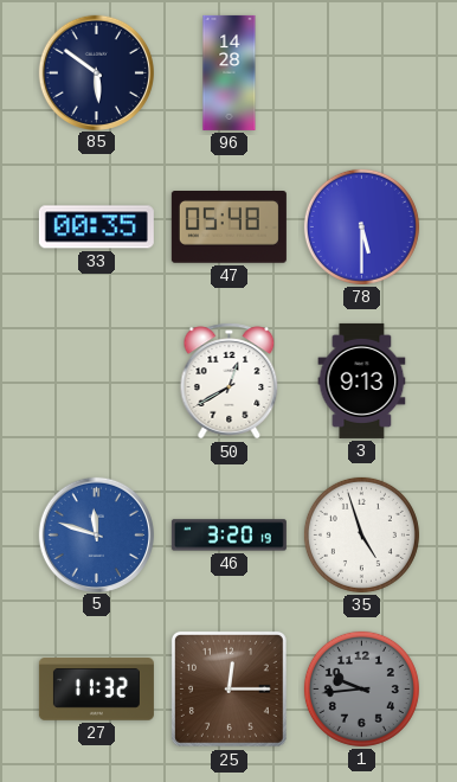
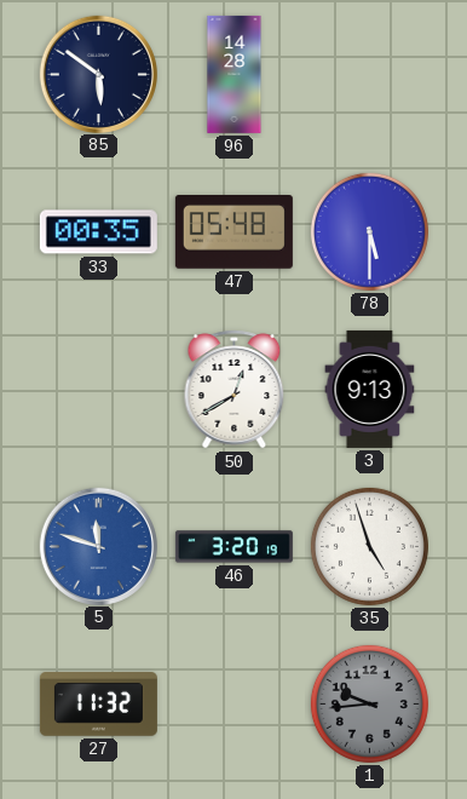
25: 12:15 -> none (228, 688)
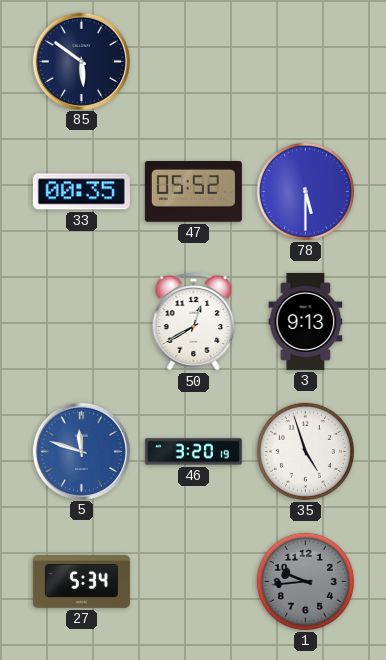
96: 14:28 -> none (235, 74)
47: 05:48 -> 05:52 (193, 192)
27: 11:32 -> 5:34 (81, 582)
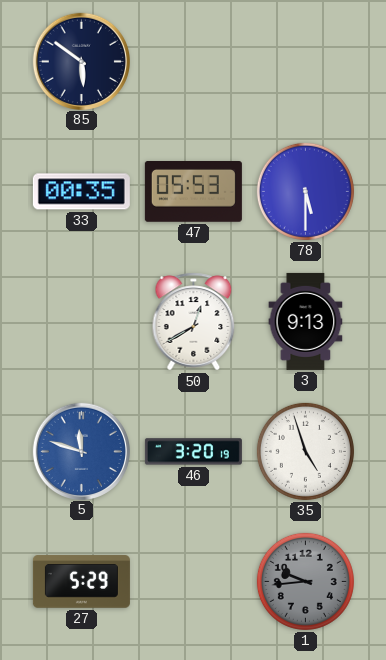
47: 05:52 -> 05:53 (193, 192)
27: 5:34 -> 5:29 (81, 582)
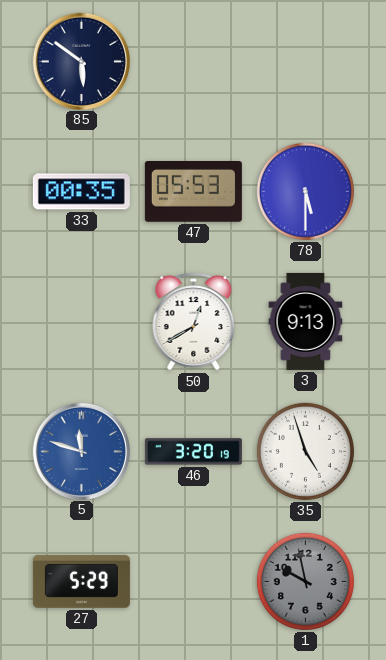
1: 9:44 -> 9:58 (305, 581)
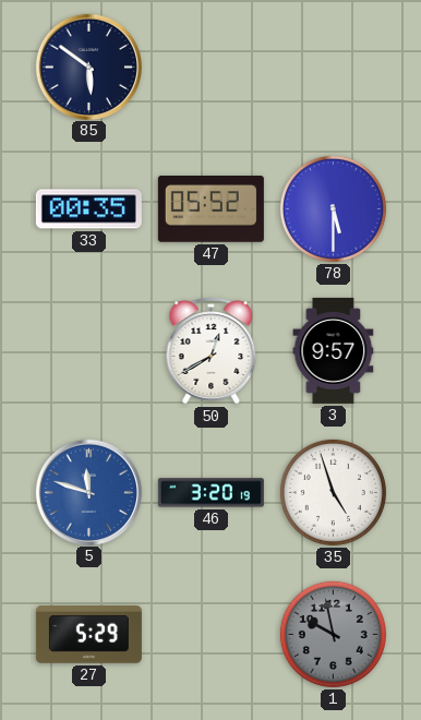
47: 05:53 -> 05:52 (211, 209)
3: 9:13 -> 9:57 (334, 350)
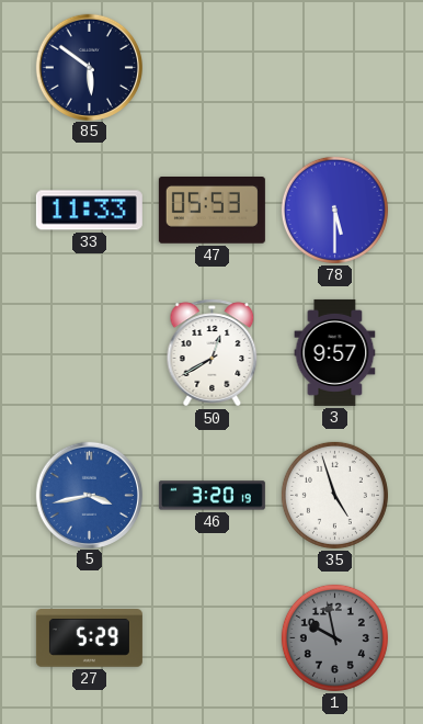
33: 00:35 -> 11:33 (89, 211)
47: 05:52 -> 05:53 (211, 211)
5: 11:48 -> 3:43 (89, 495)
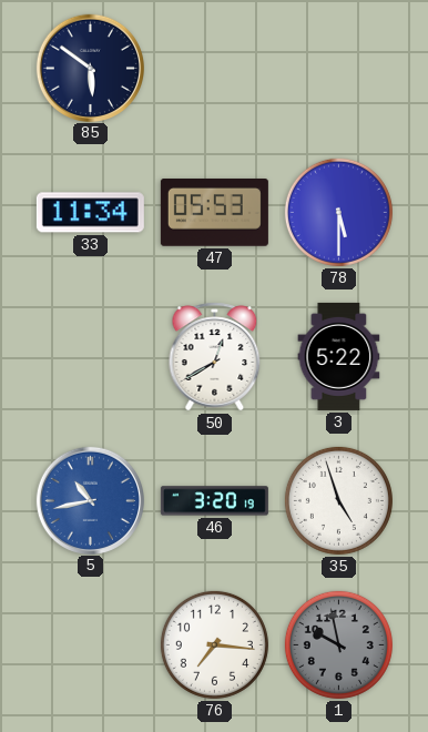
33: 11:33 -> 11:34 (90, 213)
3: 9:57 -> 5:22 (339, 356)
5: 3:43 -> 10:43 (90, 500)
27: 5:29 -> none (89, 638)
76: none -> 7:16 (214, 644)
